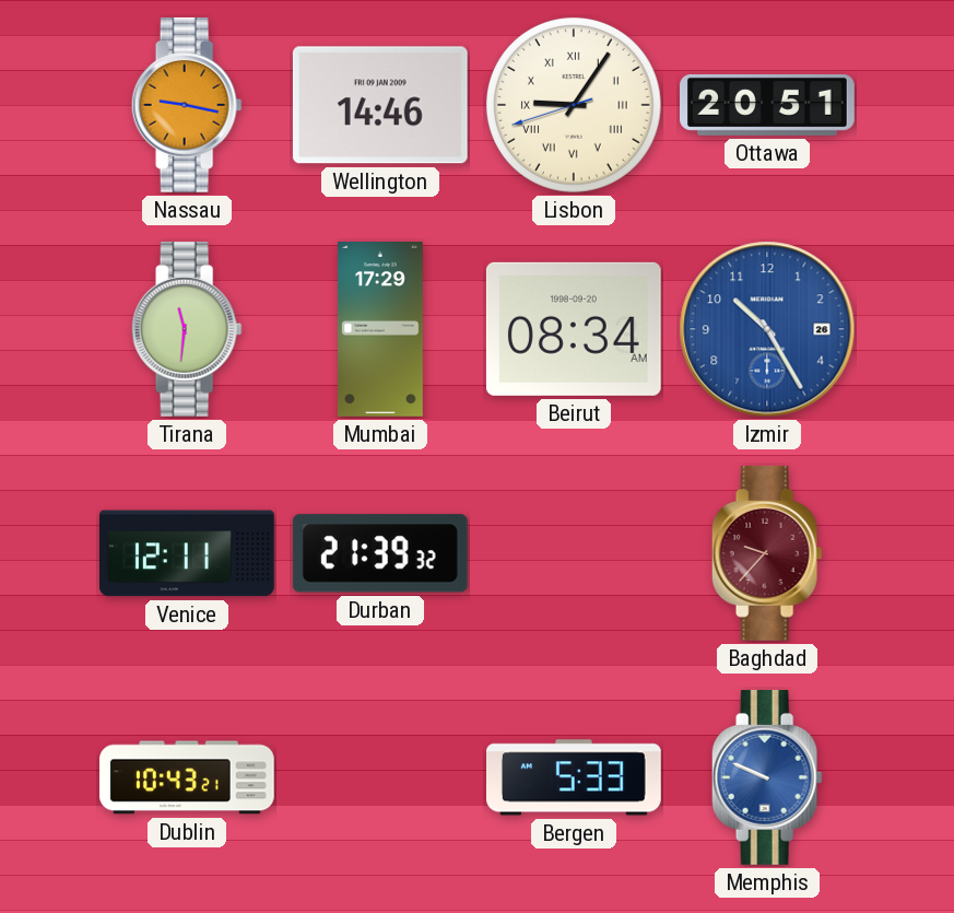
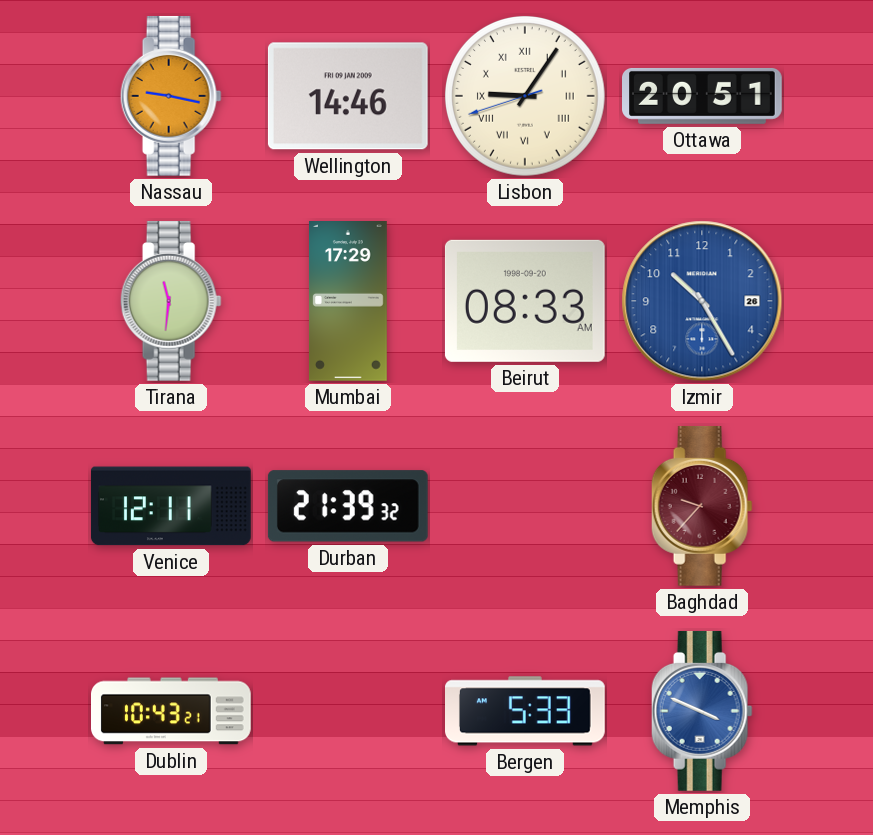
Beirut: 08:34 -> 08:33 (525, 301)
Memphis: 9:49 -> 3:49 (702, 711)
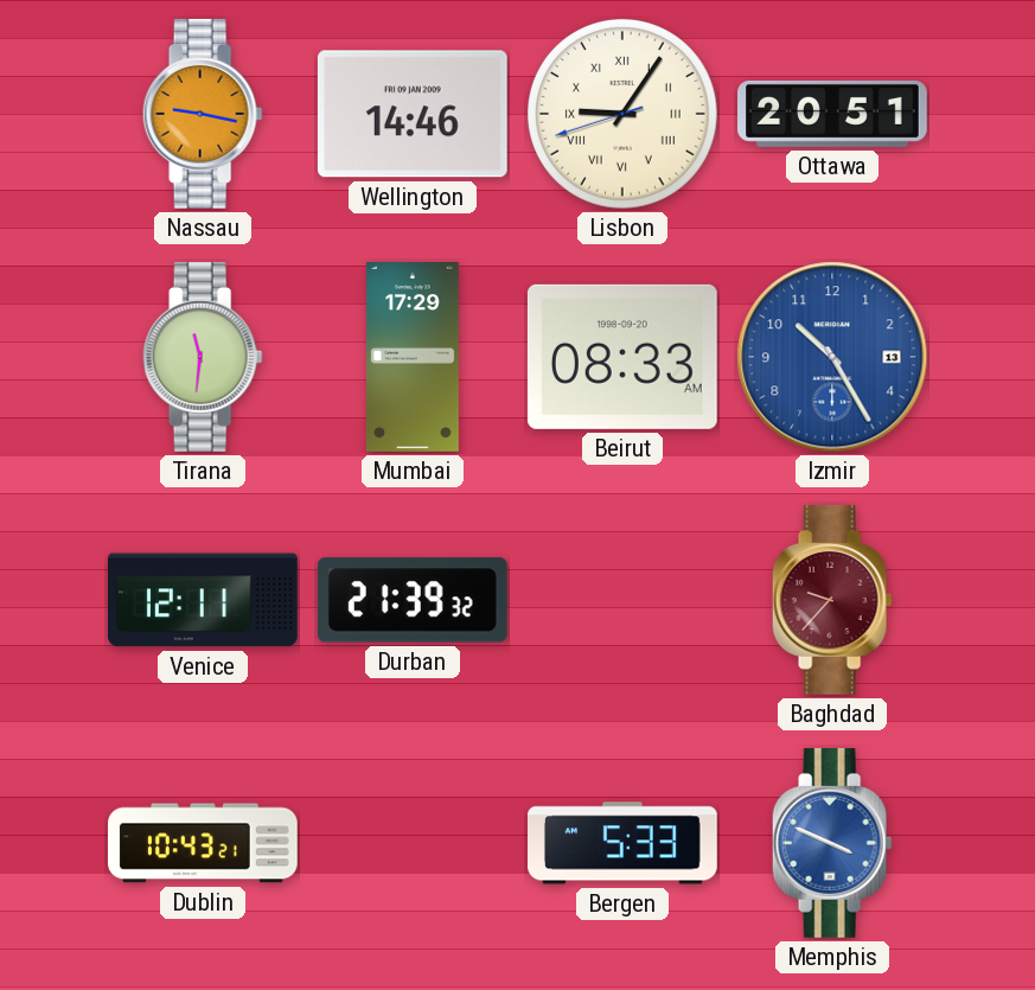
Izmir date: 26 -> 13 (832, 357)
